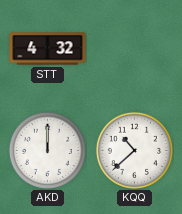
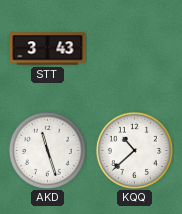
STT: 4:32 -> 3:43 (48, 49)
AKD: 12:00 -> 11:27 (47, 150)
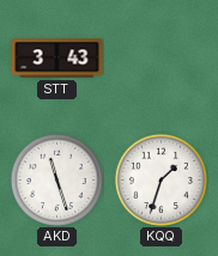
KQQ: 10:38 -> 1:33 (161, 179)
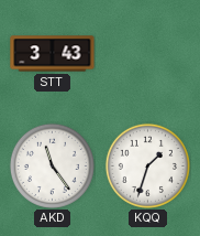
AKD: 11:27 -> 11:24 (52, 165)
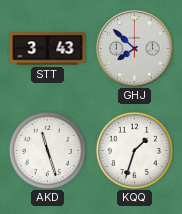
GHJ: none -> 7:52 (135, 49)
AKD: 11:24 -> 11:27 (47, 150)
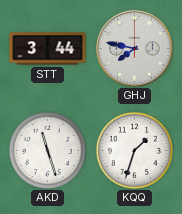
STT: 3:43 -> 3:44 (48, 49)
GHJ: 7:52 -> 7:47 (135, 49)
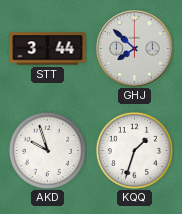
GHJ: 7:47 -> 7:52 (135, 49)
AKD: 11:27 -> 9:57 (47, 150)
